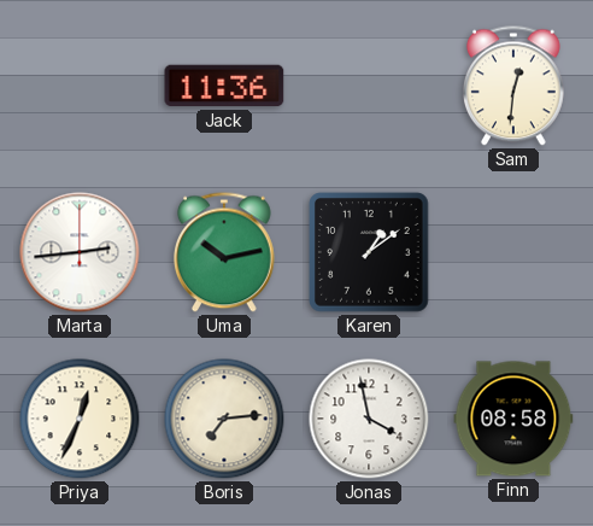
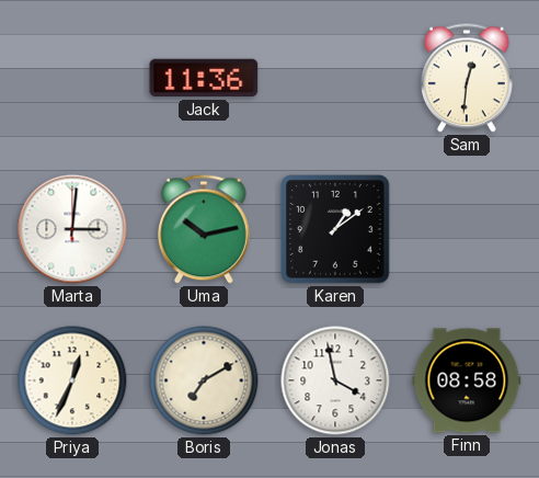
Marta: 2:44 -> 3:01 (72, 229)
Boris: 7:14 -> 7:10 (204, 380)
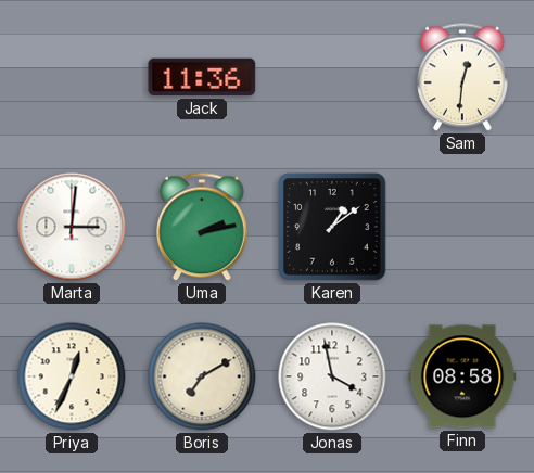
Uma: 10:13 -> 2:13 (202, 227)
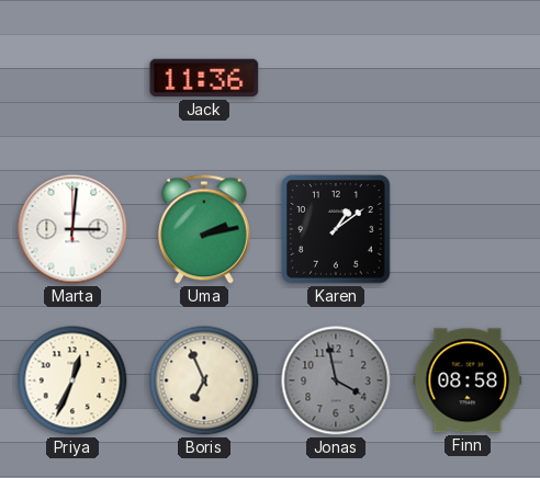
Sam: 12:31 -> none (462, 77)
Boris: 7:10 -> 6:56 (204, 380)
Jonas dial: white -> grey (336, 380)
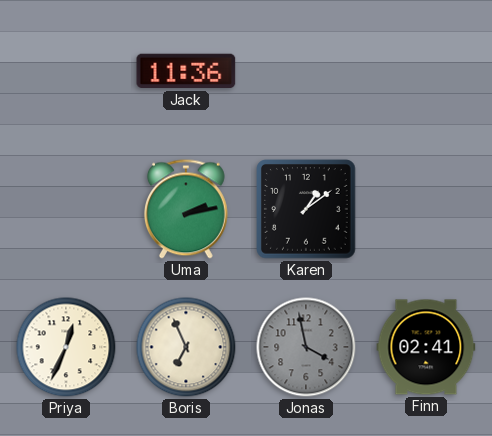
Marta: 3:01 -> none (72, 229)
Finn: 08:58 -> 02:41 (426, 347)
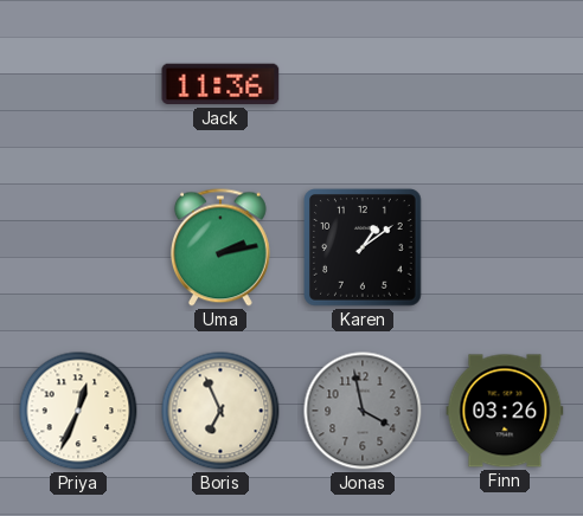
Finn: 02:41 -> 03:26 (505, 411)
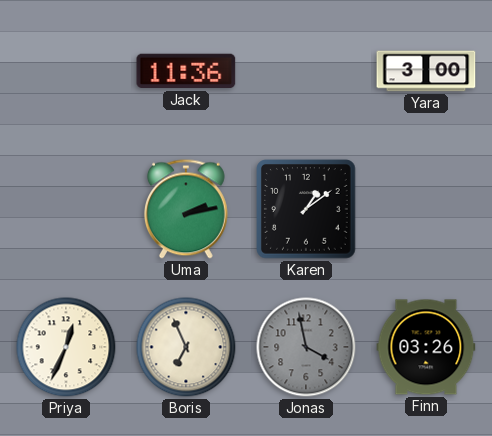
Yara: none -> 3:00 (426, 71)
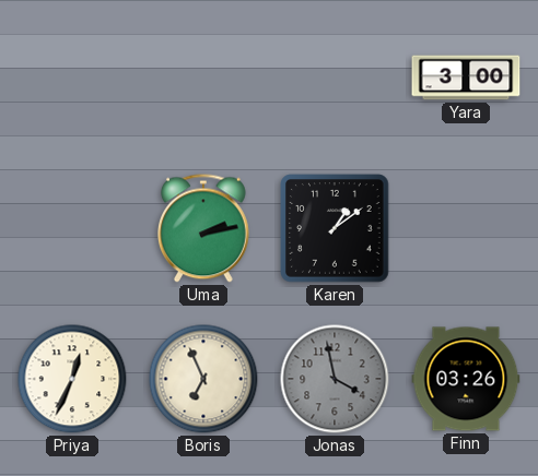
Jack: 11:36 -> none (186, 71)
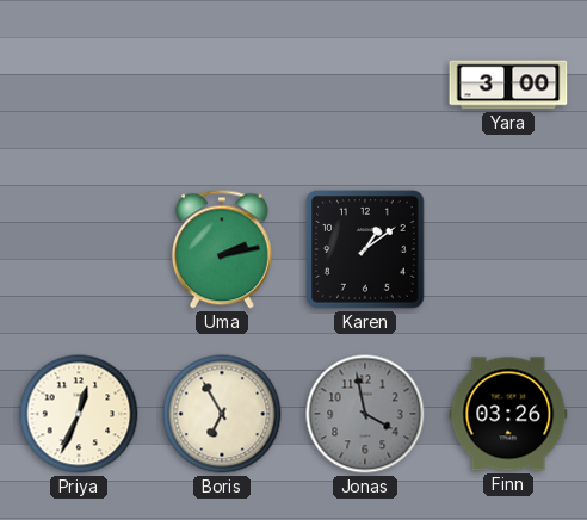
Boris: 6:56 -> 6:55 (222, 414)
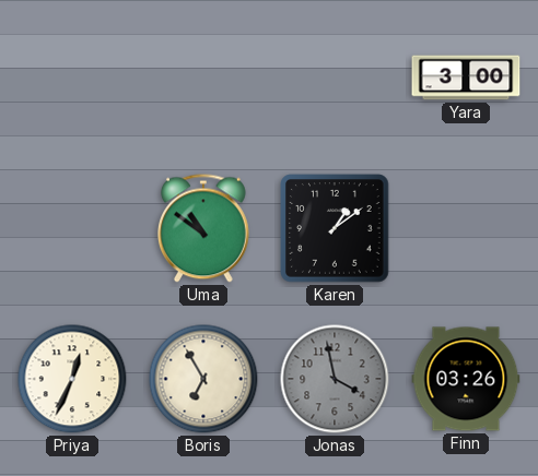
Uma: 2:13 -> 10:51 (203, 228)
